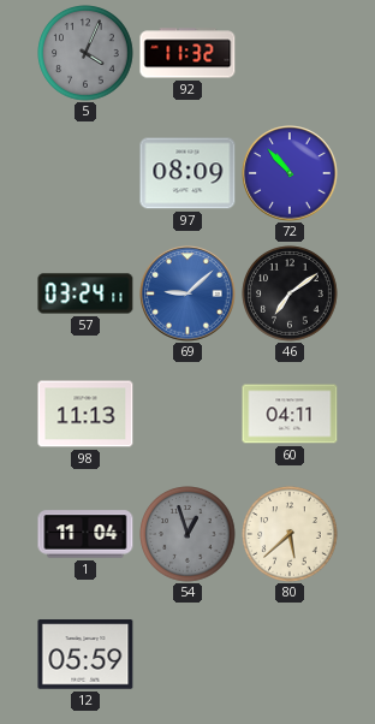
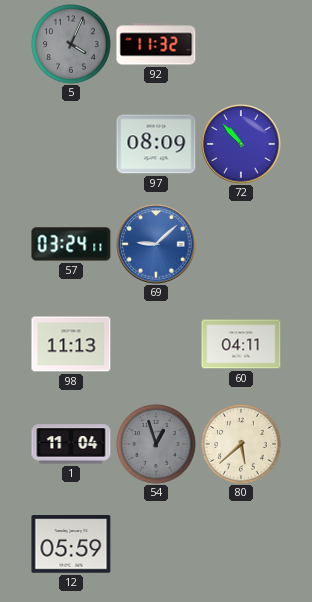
46: 7:09 -> none (290, 293)
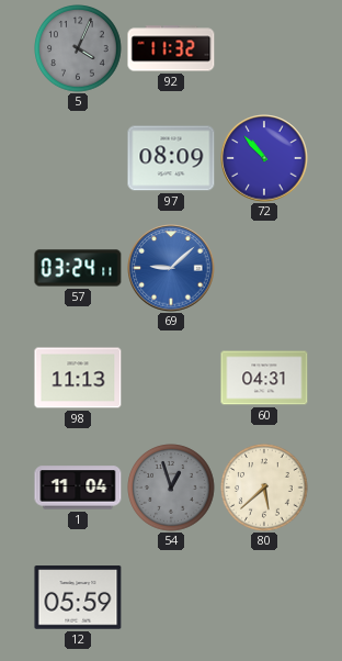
60: 04:11 -> 04:31 (264, 378)
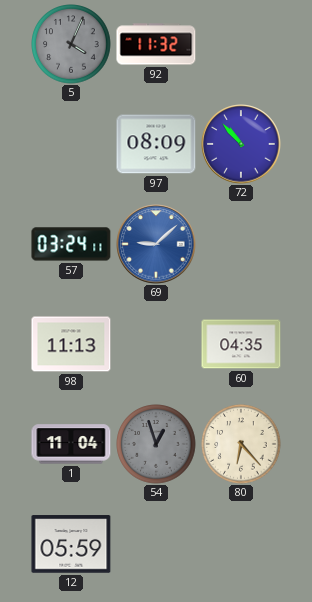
60: 04:31 -> 04:35 (241, 344)
80: 5:38 -> 6:23 (241, 444)
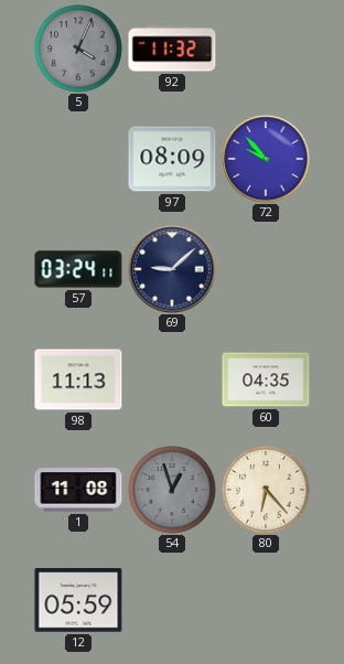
72: 10:53 -> 9:53 (266, 159)
69 dial: blue -> navy (172, 269)
1: 11:04 -> 11:08 (78, 490)
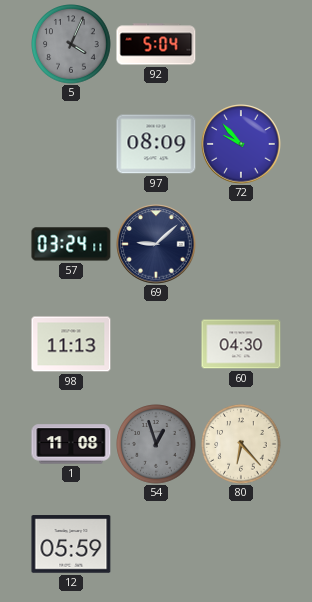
92: 11:32 -> 5:04 (156, 44)
60: 04:35 -> 04:30 (241, 344)
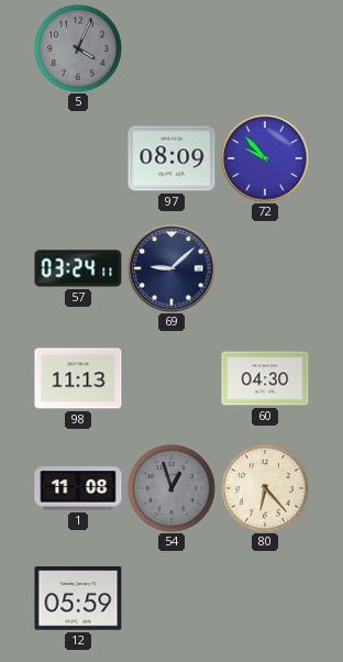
92: 5:04 -> none (156, 44)
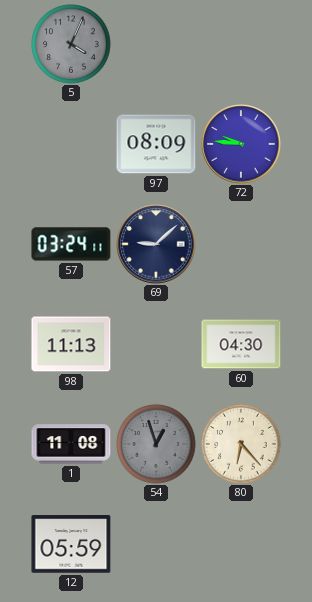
72: 9:53 -> 9:46 (241, 144)
